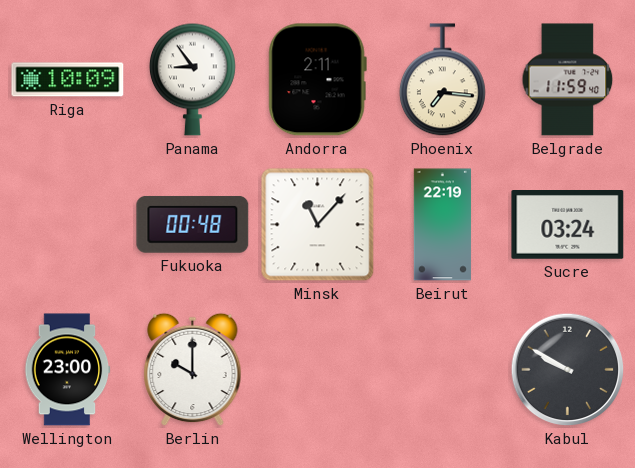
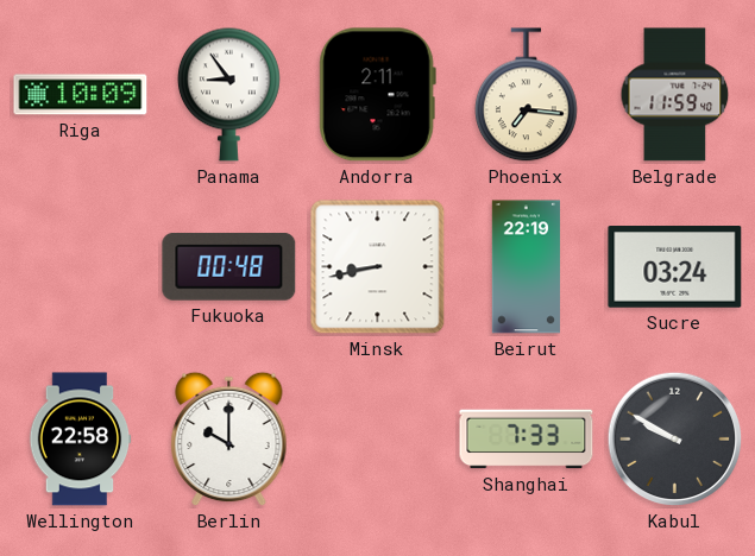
Minsk: 11:07 -> 8:43 (378, 267)
Wellington: 23:00 -> 22:58 (80, 440)
Shanghai: none -> 7:33 (527, 440)
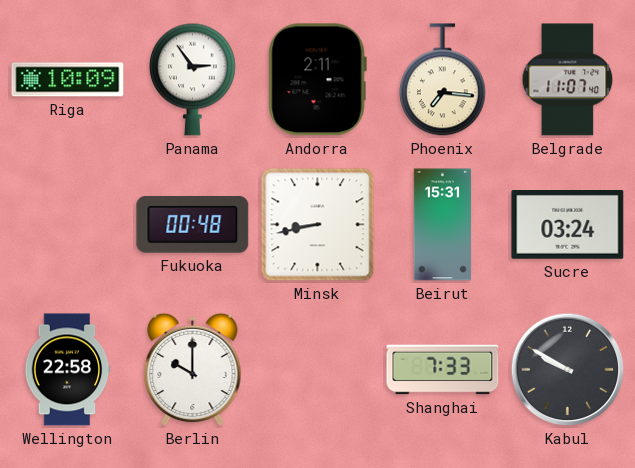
Panama: 8:54 -> 2:54 (192, 79)
Belgrade: 11:59 -> 11:07 (568, 80)
Beirut: 22:19 -> 15:31 (442, 225)
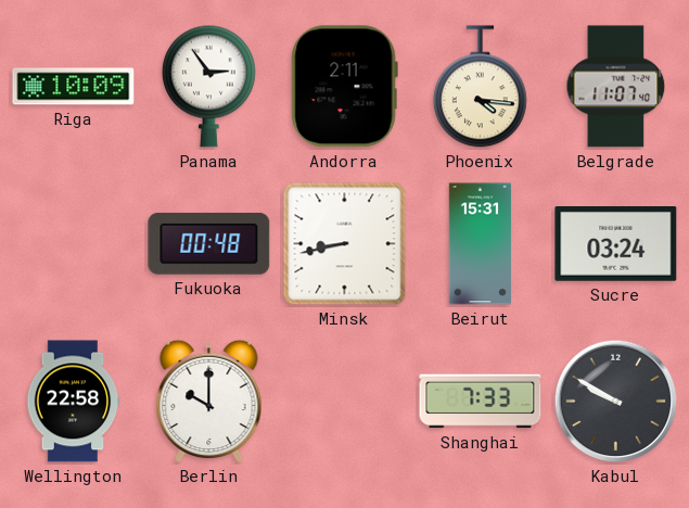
Phoenix: 7:16 -> 4:16 (480, 87)
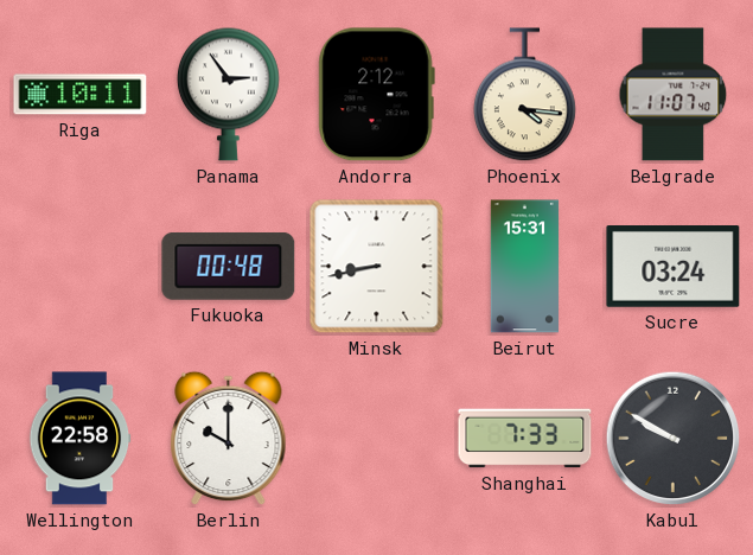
Riga: 10:09 -> 10:11 (81, 95)
Andorra: 2:11 -> 2:12 (376, 95)
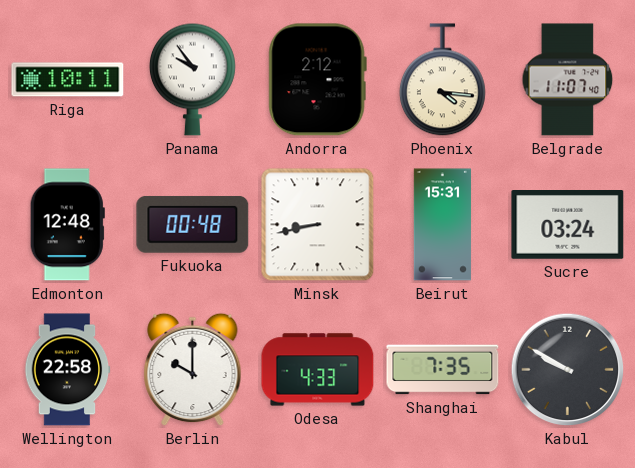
Panama: 2:54 -> 9:54 (192, 79)
Edmonton: none -> 12:48 (67, 225)
Odesa: none -> 4:33 (318, 370)
Shanghai: 7:33 -> 7:35 (443, 370)
